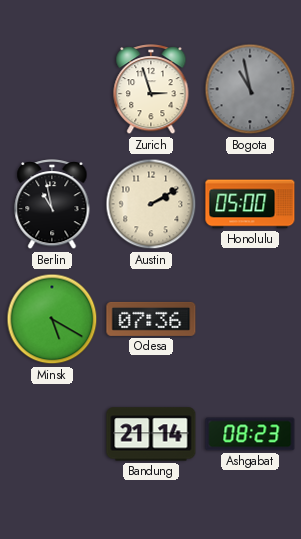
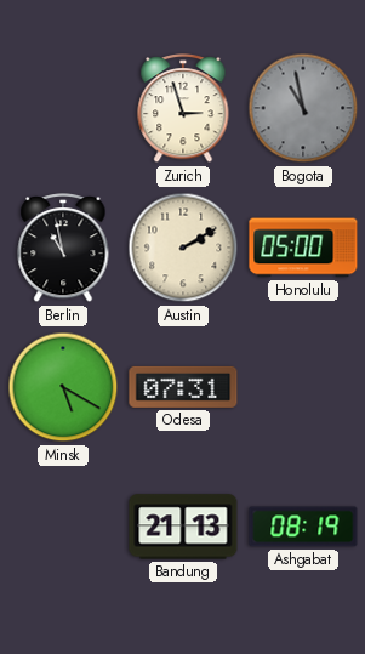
Odesa: 07:36 -> 07:31 (183, 387)
Bandung: 21:14 -> 21:13 (183, 527)
Ashgabat: 08:23 -> 08:19 (303, 527)
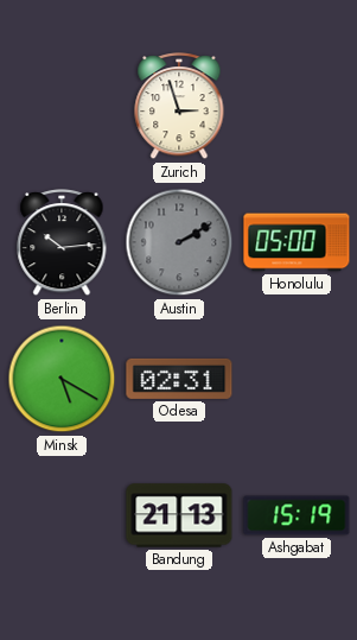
Bogota: 10:58 -> none (303, 108)
Berlin: 10:58 -> 10:14 (62, 243)
Austin dial: cream -> grey (179, 242)
Odesa: 07:31 -> 02:31 (179, 379)
Ashgabat: 08:19 -> 15:19 (297, 515)
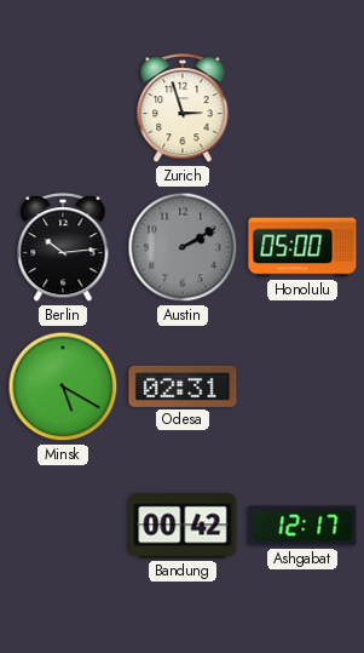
Bandung: 21:13 -> 00:42 (183, 526)
Ashgabat: 15:19 -> 12:17 (302, 526)
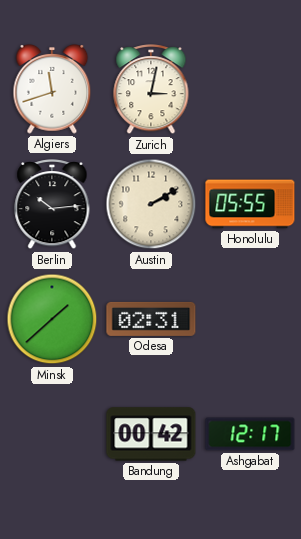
Algiers: none -> 11:42 (52, 90)
Zurich: 2:57 -> 3:02 (151, 90)
Austin dial: grey -> cream (151, 204)
Honolulu: 05:00 -> 05:55 (250, 204)
Minsk: 5:20 -> 1:38 (52, 319)
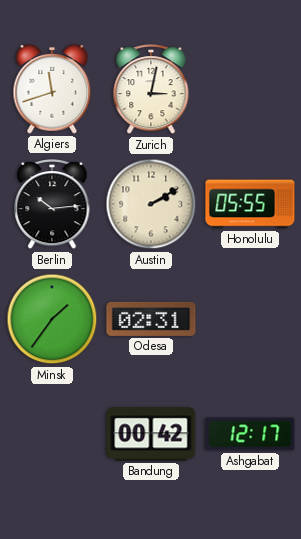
Minsk: 1:38 -> 1:36 (52, 319)
